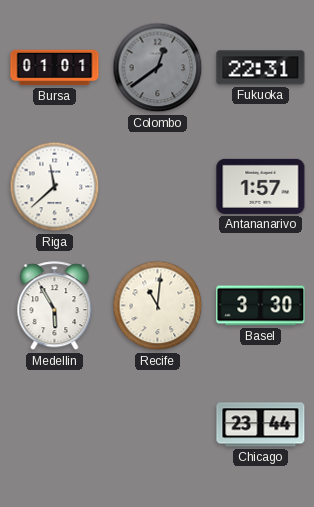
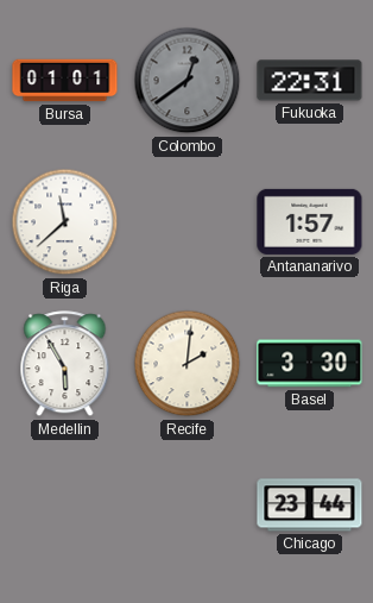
Recife: 11:01 -> 2:01 (188, 364)
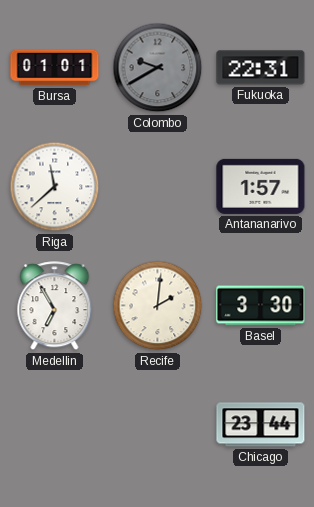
Colombo: 12:39 -> 9:40 (158, 68)
Medellin: 5:55 -> 6:55 (55, 306)
